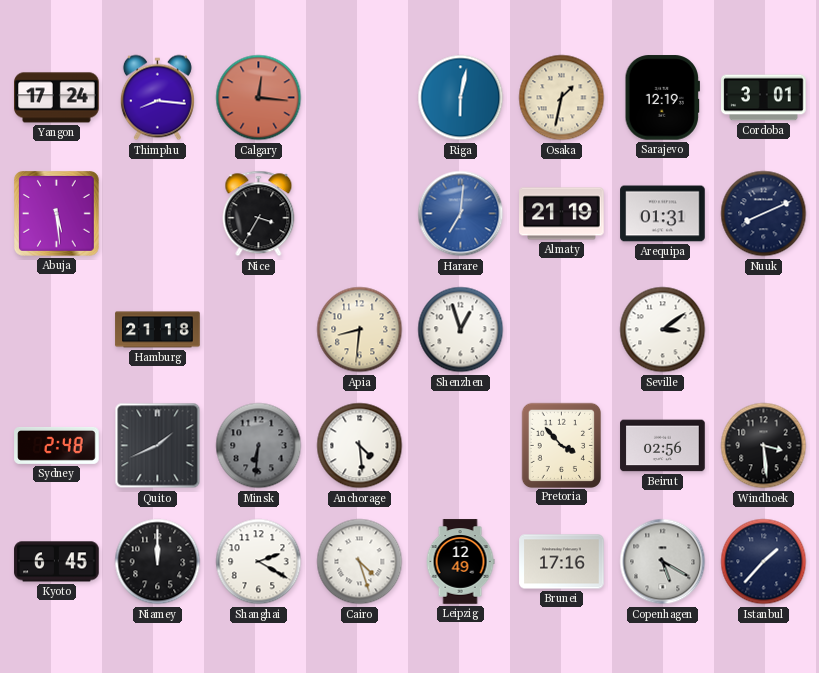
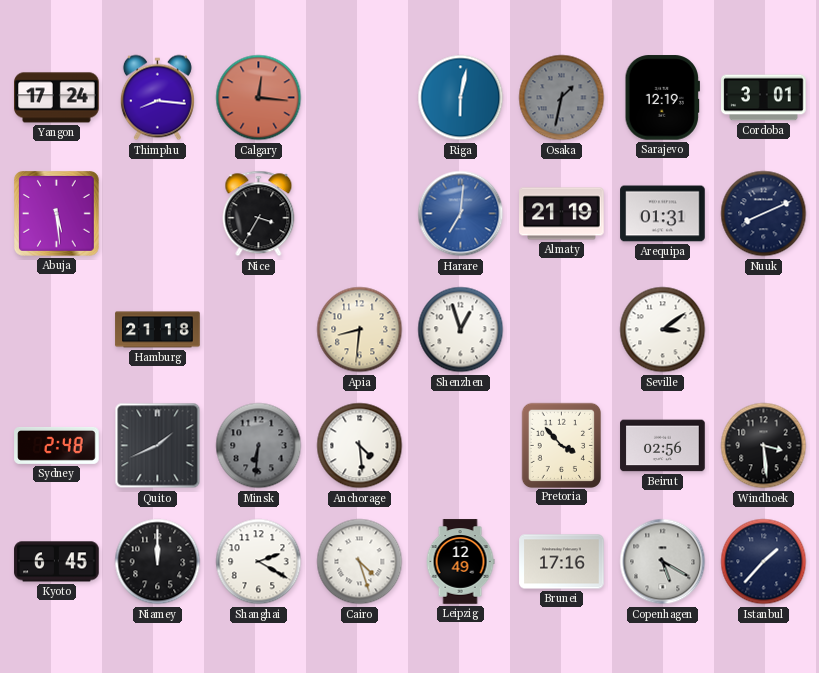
Osaka dial: cream -> grey (562, 98)
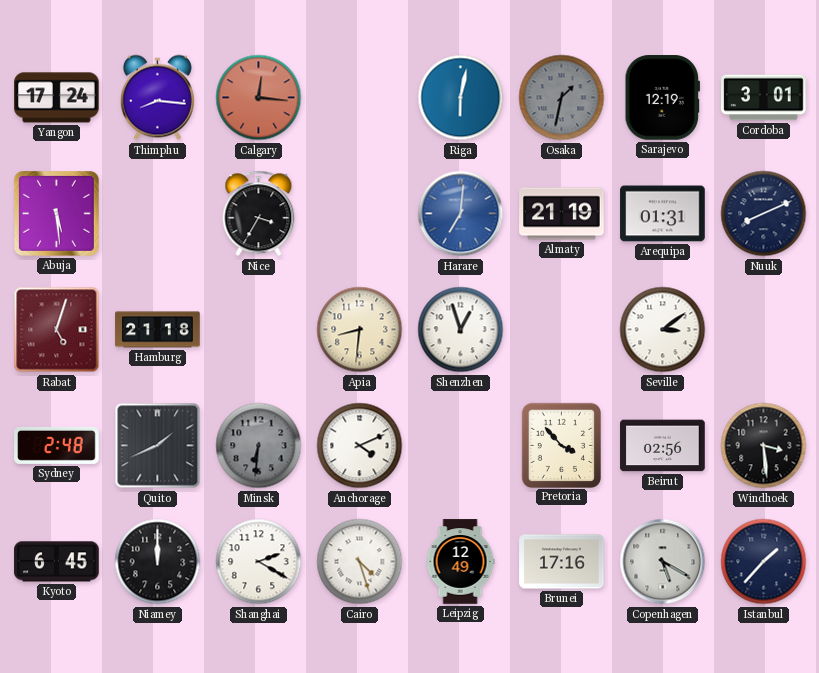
Rabat: none -> 5:03 (57, 330)
Anchorage: 4:29 -> 4:11 (360, 446)
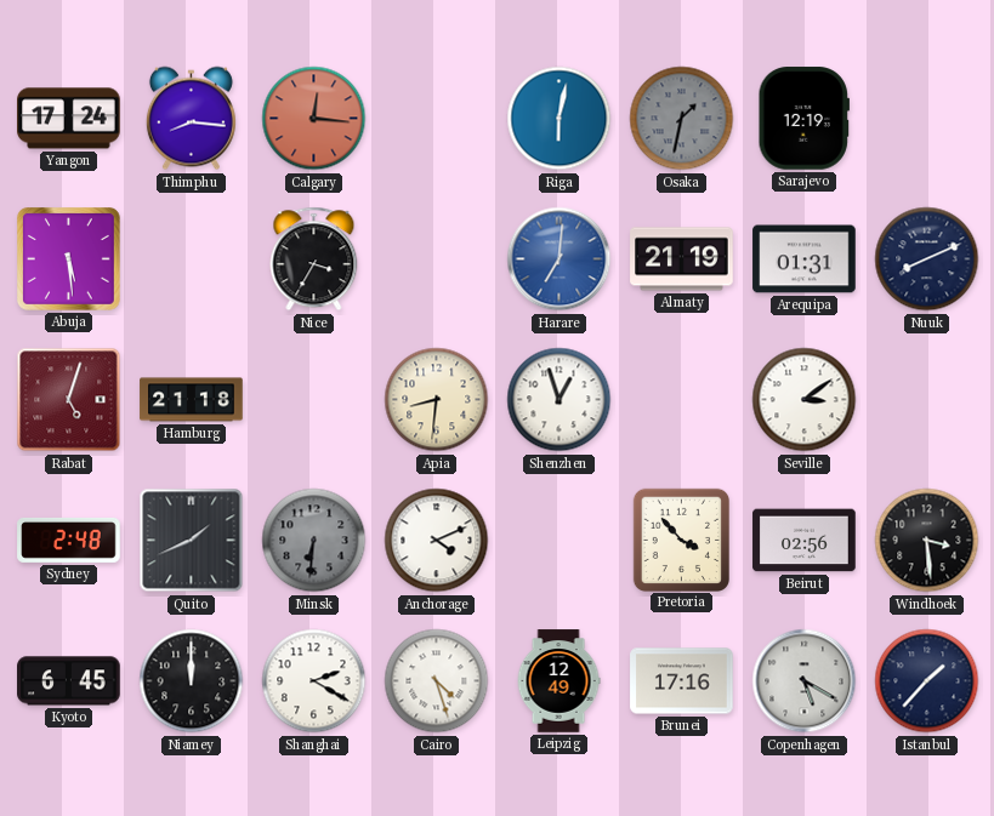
Cordoba: 3:01 -> none (764, 98)
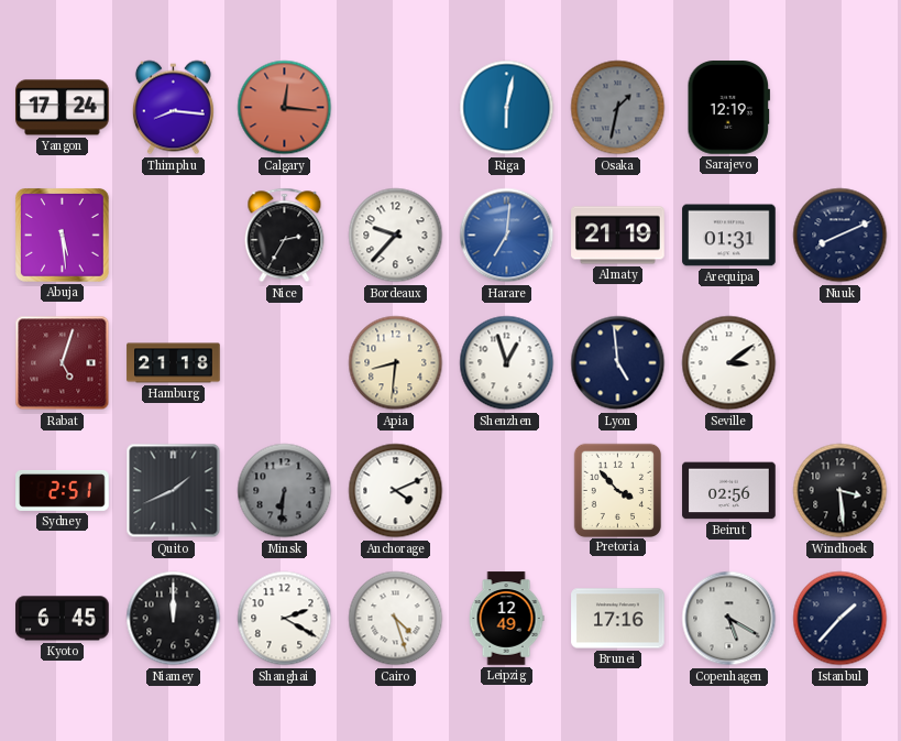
Nice: 3:35 -> 2:35 (285, 236)
Bordeaux: none -> 9:37 (396, 236)
Lyon: none -> 4:59 (618, 363)
Sydney: 2:48 -> 2:51 (63, 490)
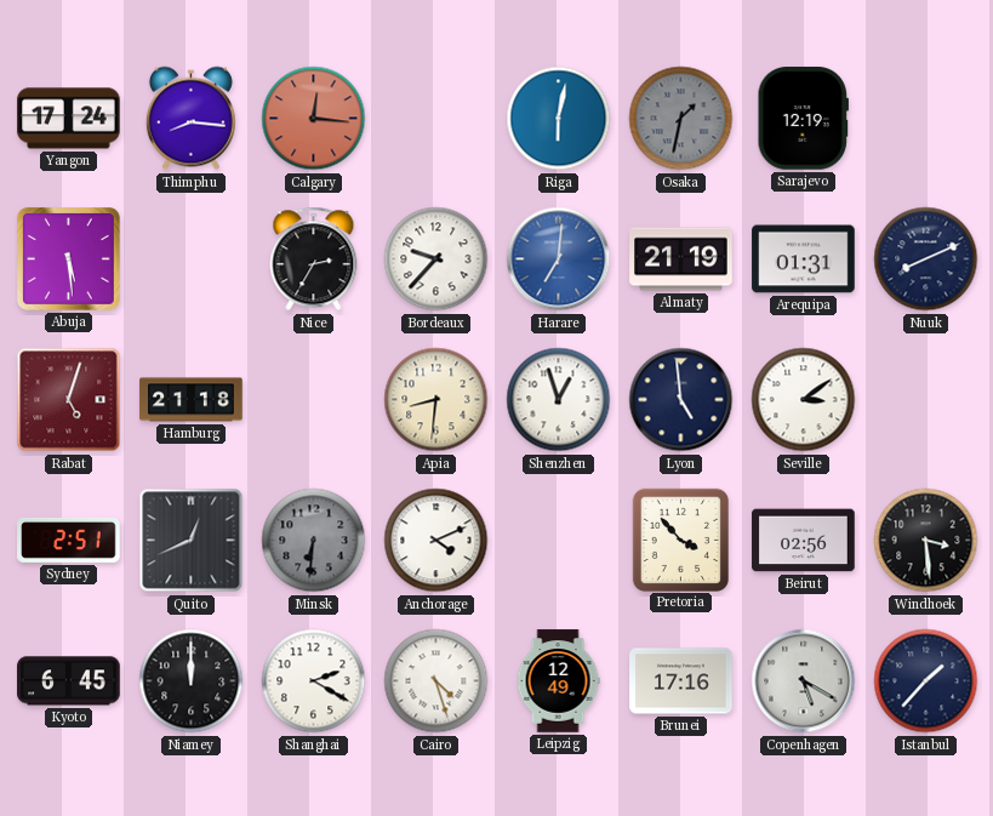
Quito: 1:41 -> 12:41 (192, 541)
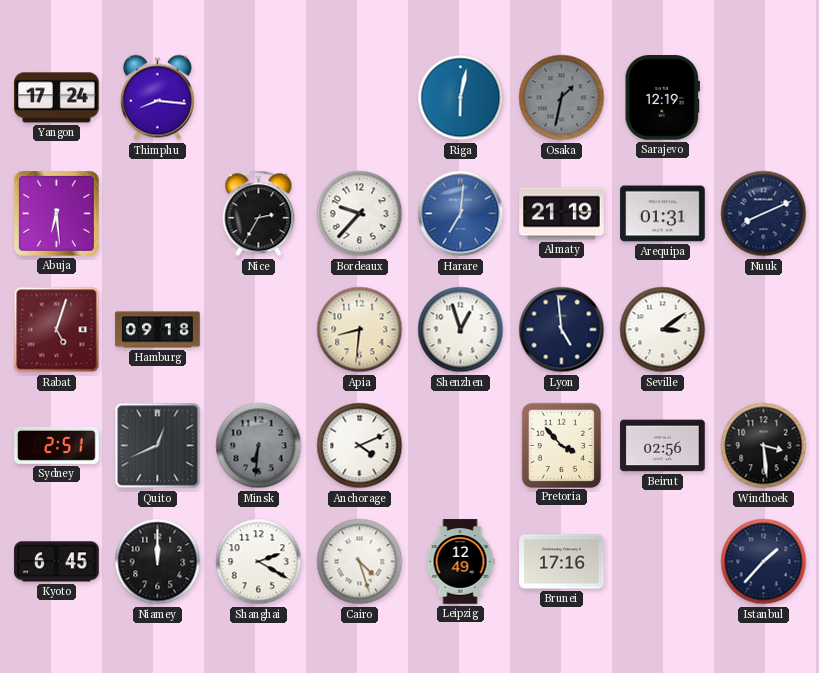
Calgary: 12:16 -> none (314, 119)
Abuja: 5:29 -> 6:29 (57, 214)
Hamburg: 21:18 -> 09:18 (158, 330)
Copenhagen: 5:20 -> none (804, 681)
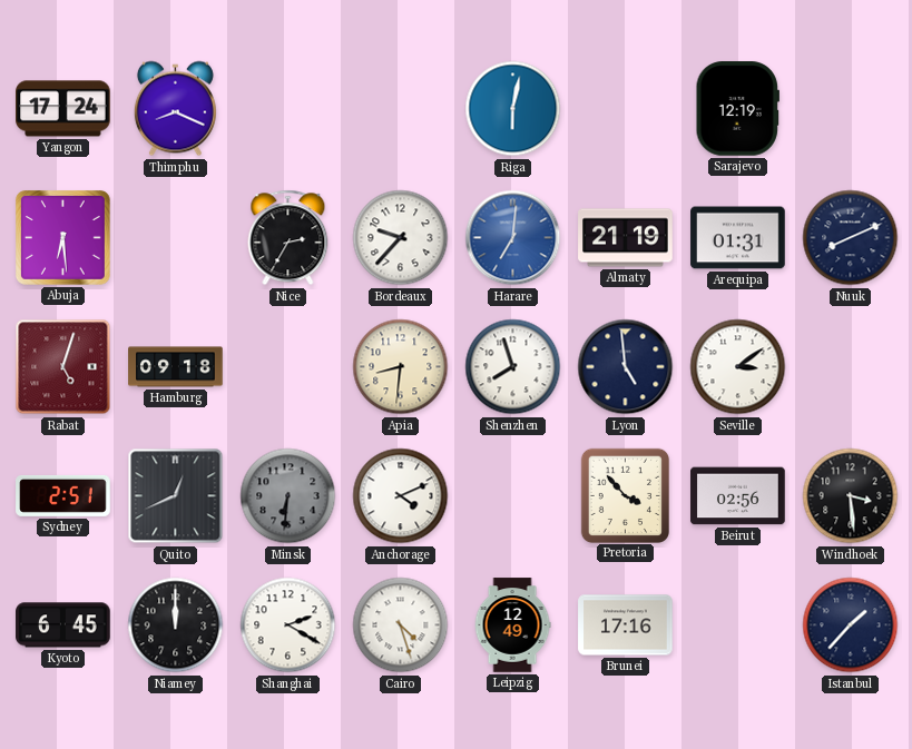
Thimphu: 8:16 -> 8:19 (175, 109)
Osaka: 1:32 -> none (562, 98)
Shenzhen: 12:57 -> 7:57 (513, 367)
